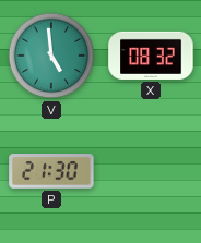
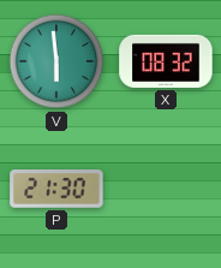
V: 4:59 -> 5:59 (56, 61)
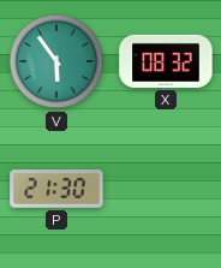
V: 5:59 -> 5:54 (56, 61)
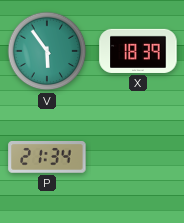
X: 08:32 -> 18:39 (138, 51)
P: 21:30 -> 21:34 (47, 158)
